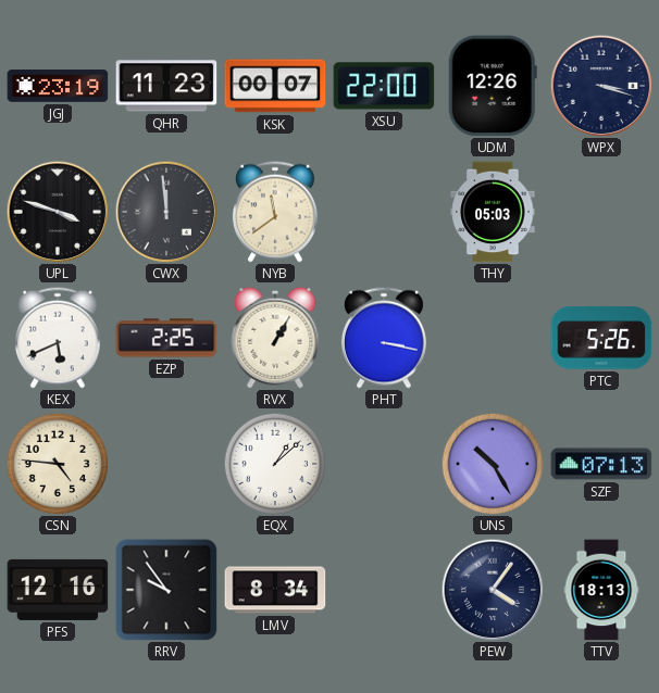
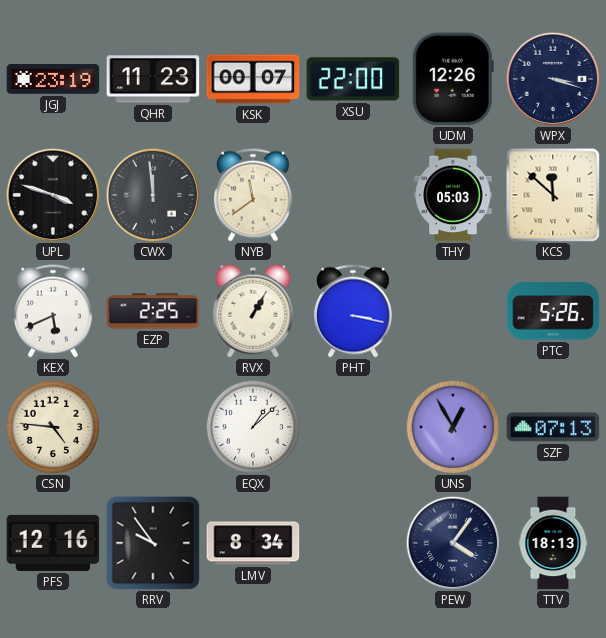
KCS: none -> 11:52 (553, 195)
UNS: 10:25 -> 12:55 (453, 427)
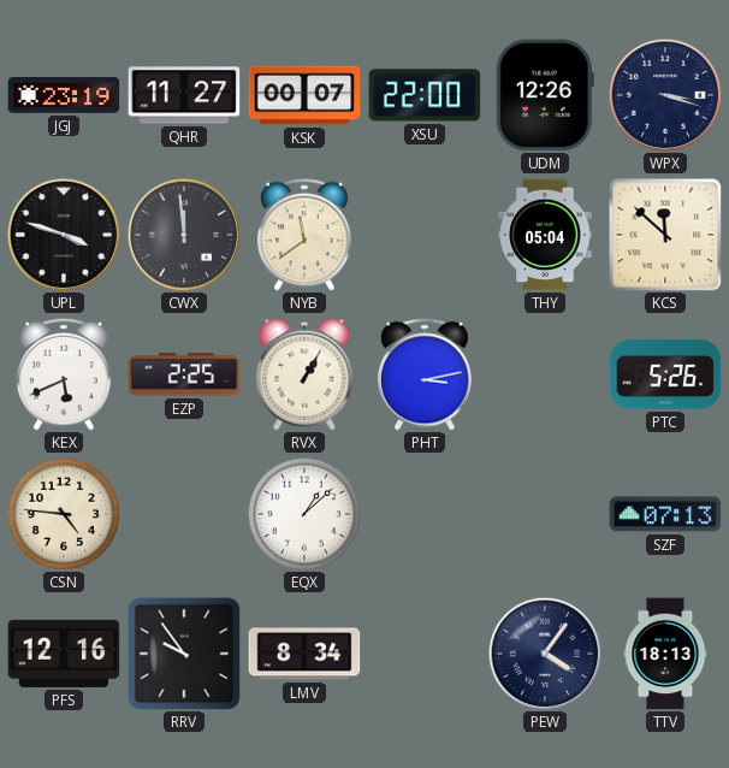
QHR: 11:23 -> 11:27 (184, 95)
THY: 05:03 -> 05:04 (545, 235)
PHT: 3:17 -> 3:13 (425, 374)
UNS: 12:55 -> none (453, 427)
